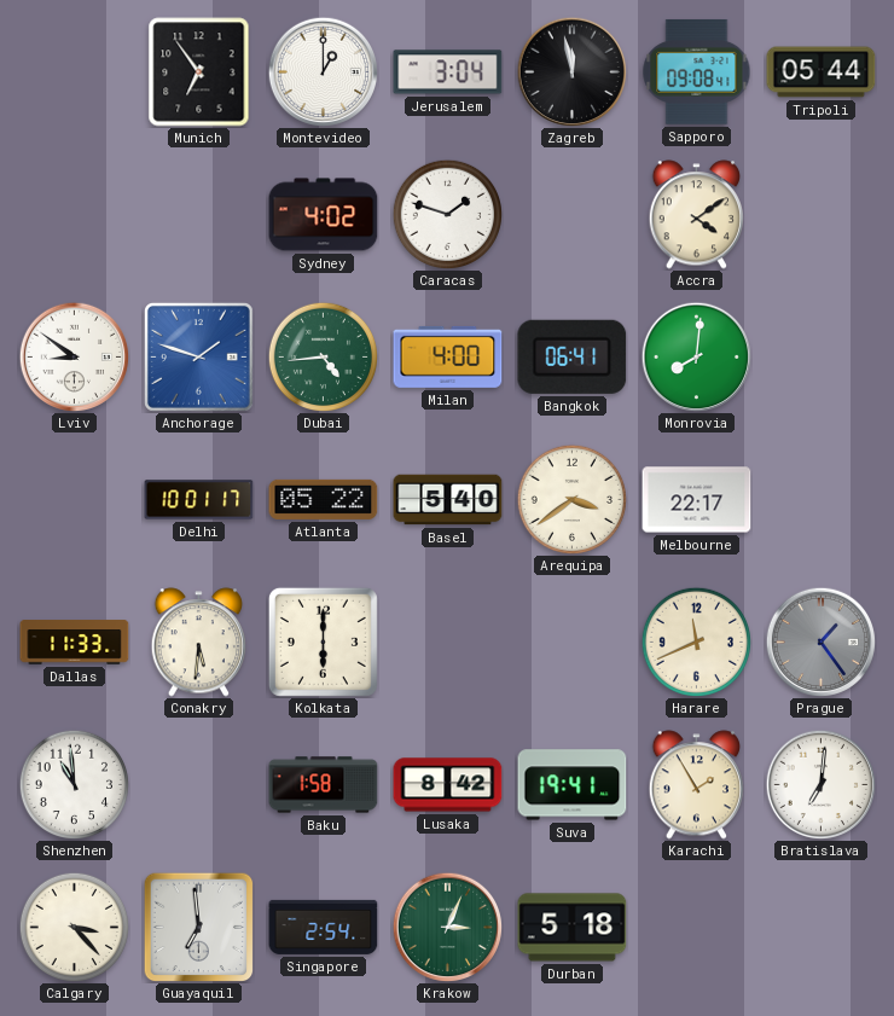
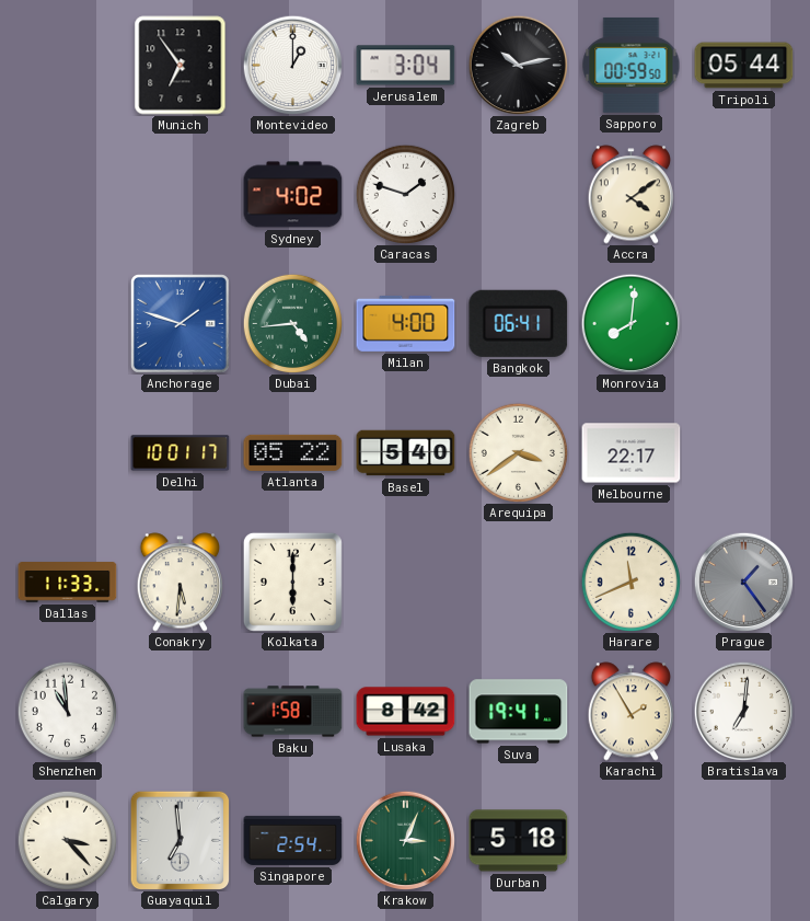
Zagreb: 11:58 -> 10:13 (518, 65)
Sapporo: 09:08 -> 00:59 (632, 65)
Lviv: 8:51 -> none (74, 356)
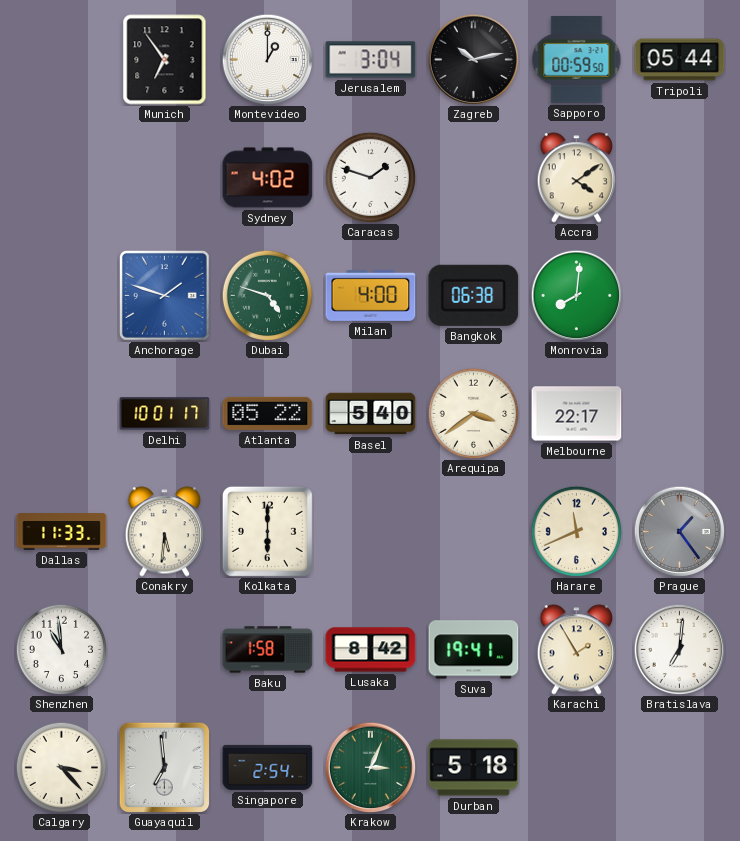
Dubai: 4:44 -> 4:48 (267, 295)
Bangkok: 06:41 -> 06:38 (474, 295)
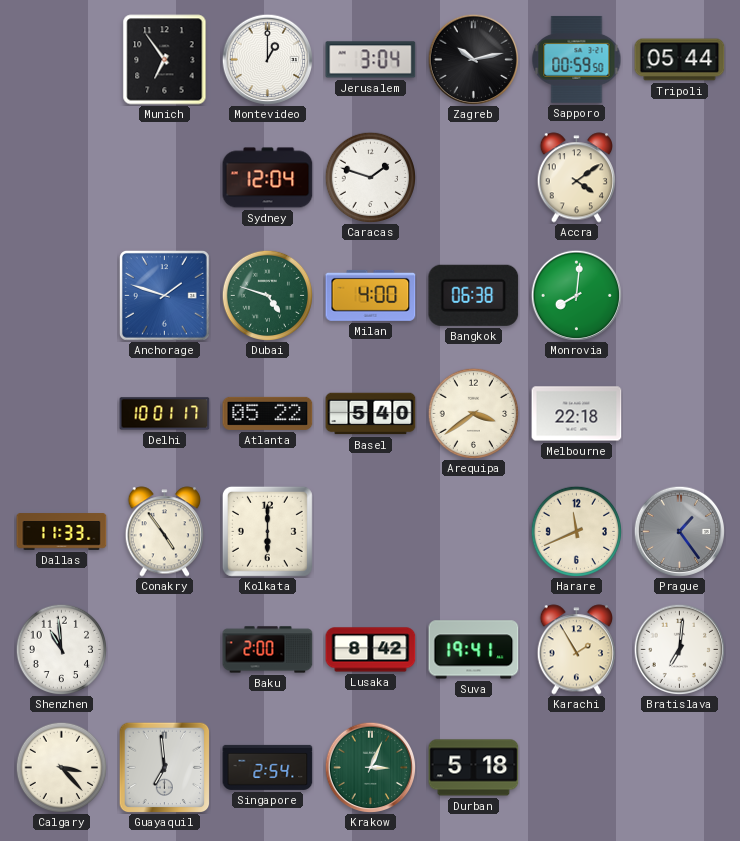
Sydney: 4:02 -> 12:04 (268, 178)
Melbourne: 22:17 -> 22:18 (577, 414)
Conakry: 5:31 -> 4:54 (165, 532)
Baku: 1:58 -> 2:00 (268, 650)
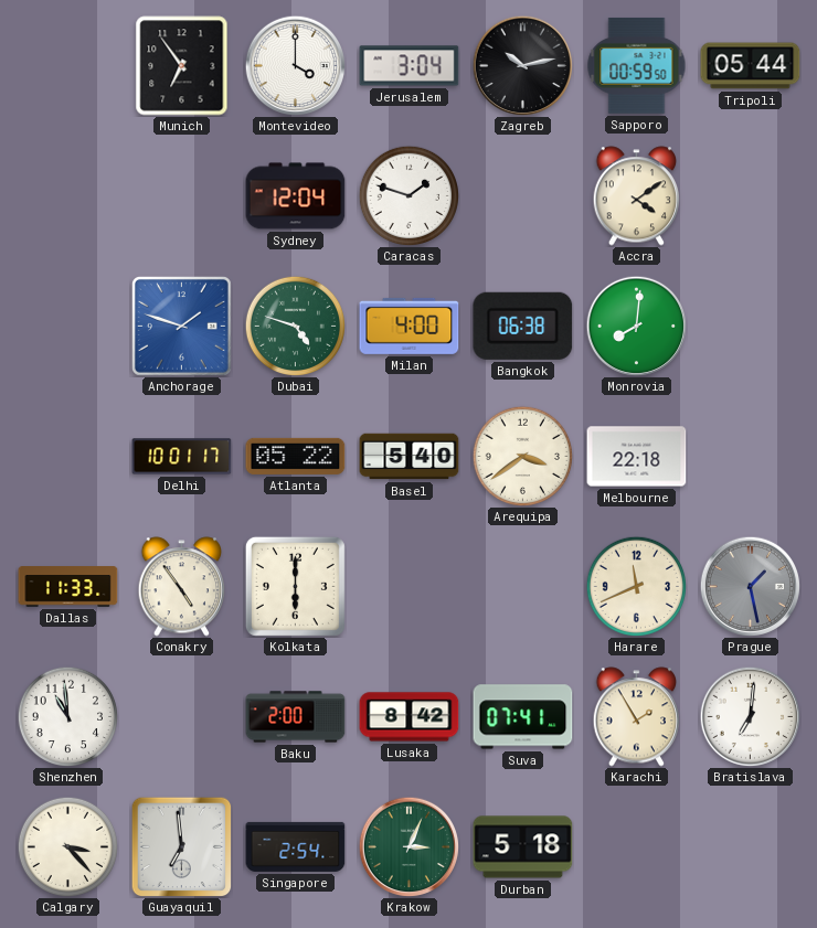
Montevideo: 1:00 -> 4:00 (295, 65)
Prague: 1:24 -> 1:28 (750, 586)
Suva: 19:41 -> 07:41 (523, 717)
